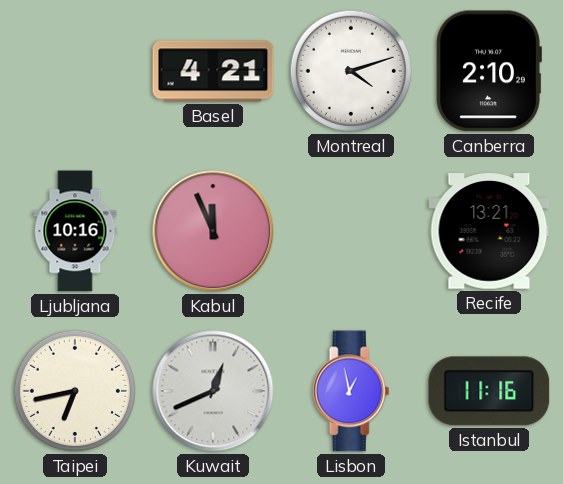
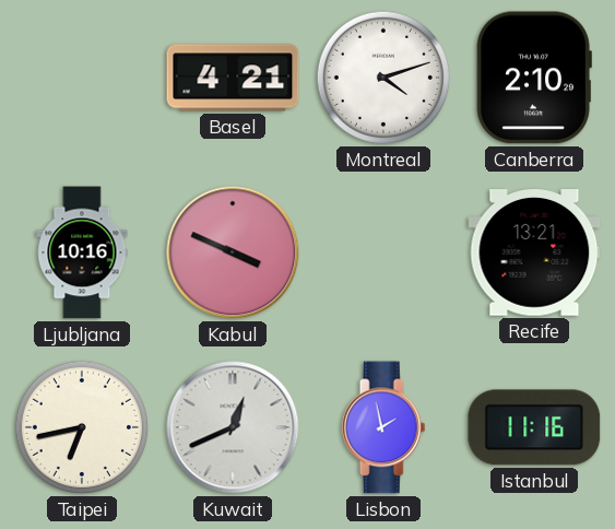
Kabul: 11:56 -> 3:49 (233, 252)
Lisbon: 12:58 -> 1:58 (383, 427)
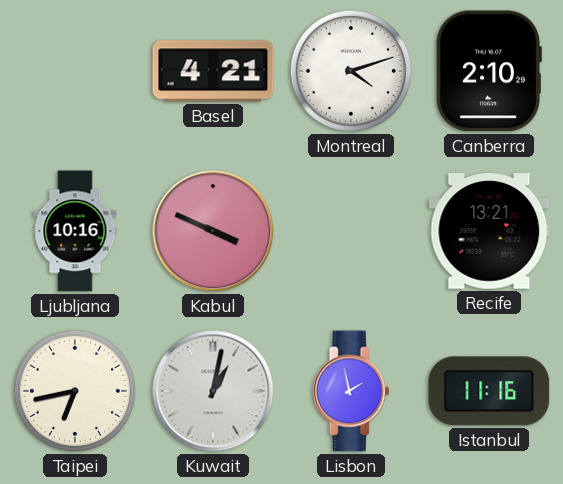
Kuwait: 12:41 -> 1:02 (213, 391)
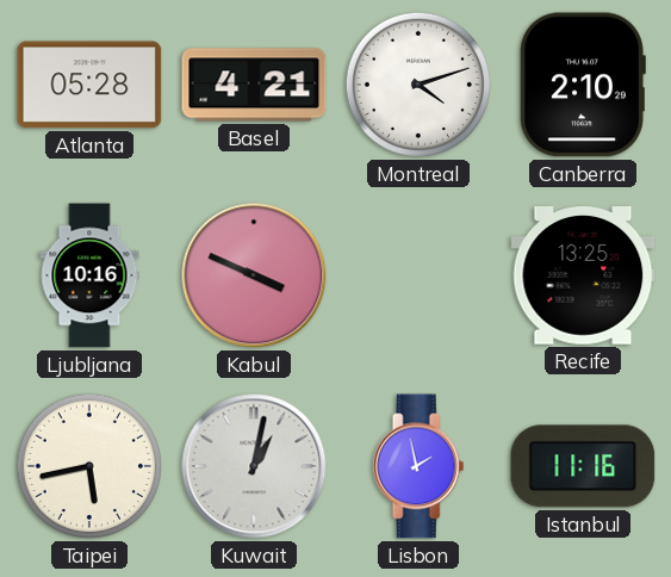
Atlanta: none -> 05:28 (89, 85)
Recife: 13:21 -> 13:25 (583, 277)
Taipei: 6:43 -> 5:43 (89, 466)
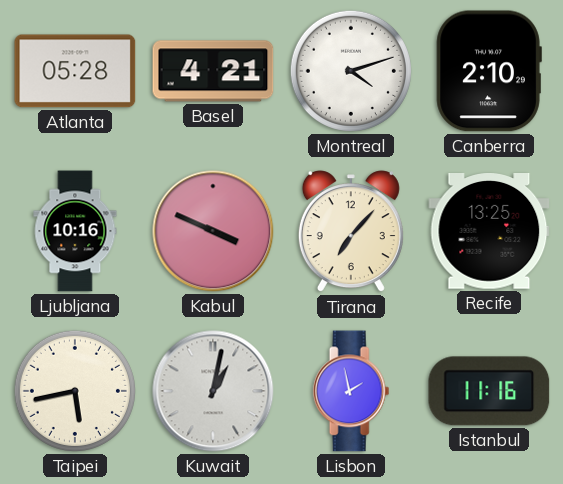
Tirana: none -> 7:07 (351, 232)
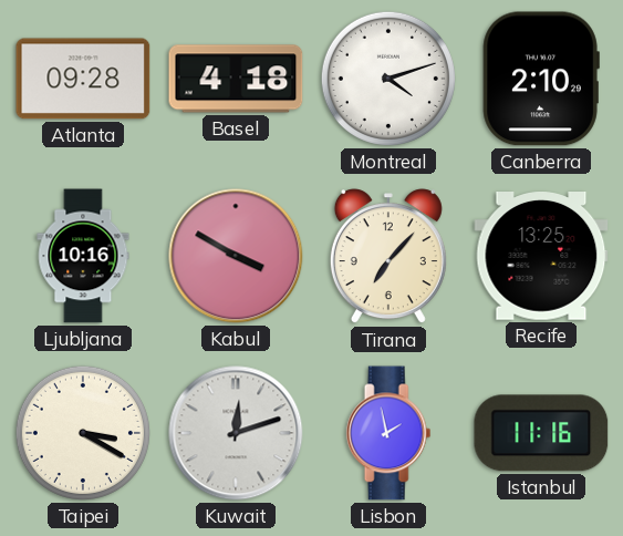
Atlanta: 05:28 -> 09:28 (83, 79)
Basel: 4:21 -> 4:18 (236, 79)
Kabul: 3:49 -> 3:50 (236, 256)
Taipei: 5:43 -> 3:20 (83, 433)
Kuwait: 1:02 -> 12:12 (236, 433)
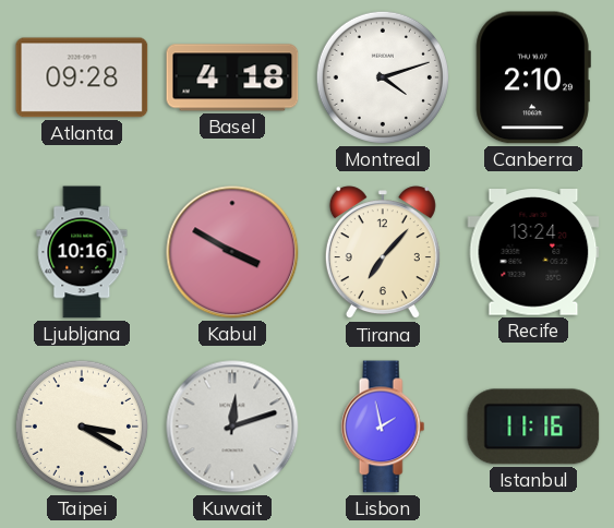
Recife: 13:25 -> 13:24 (533, 253)
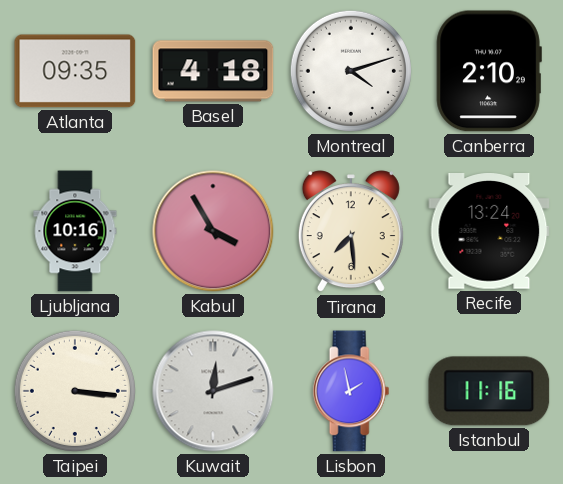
Atlanta: 09:28 -> 09:35 (75, 71)
Kabul: 3:50 -> 3:55 (213, 231)
Tirana: 7:07 -> 7:29 (351, 232)
Taipei: 3:20 -> 3:16 (75, 391)
